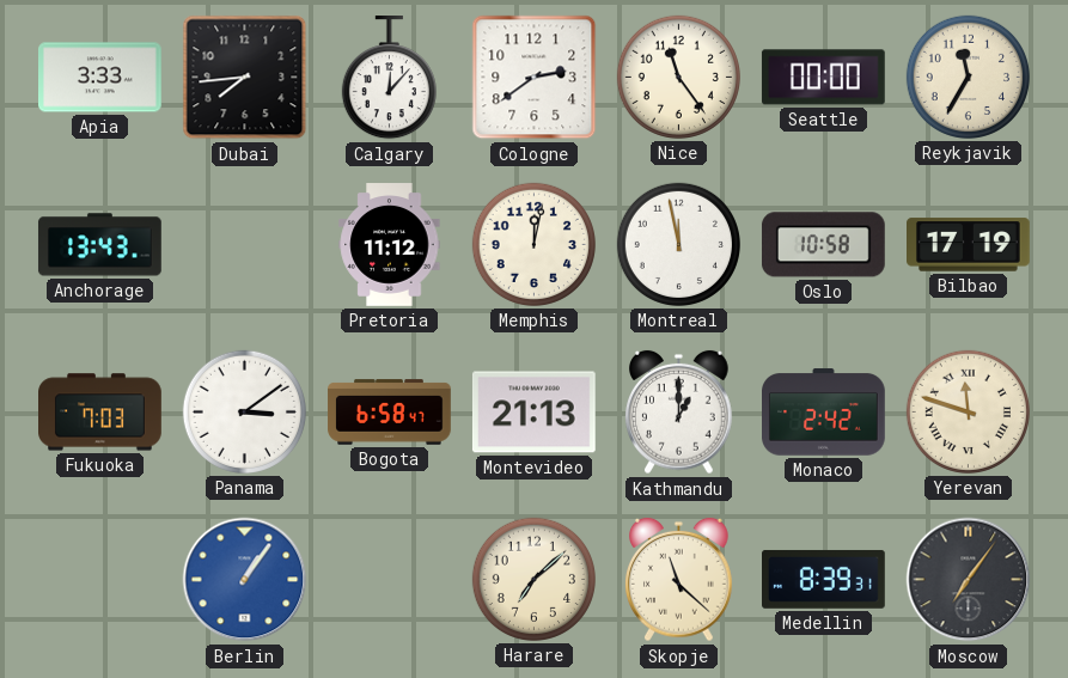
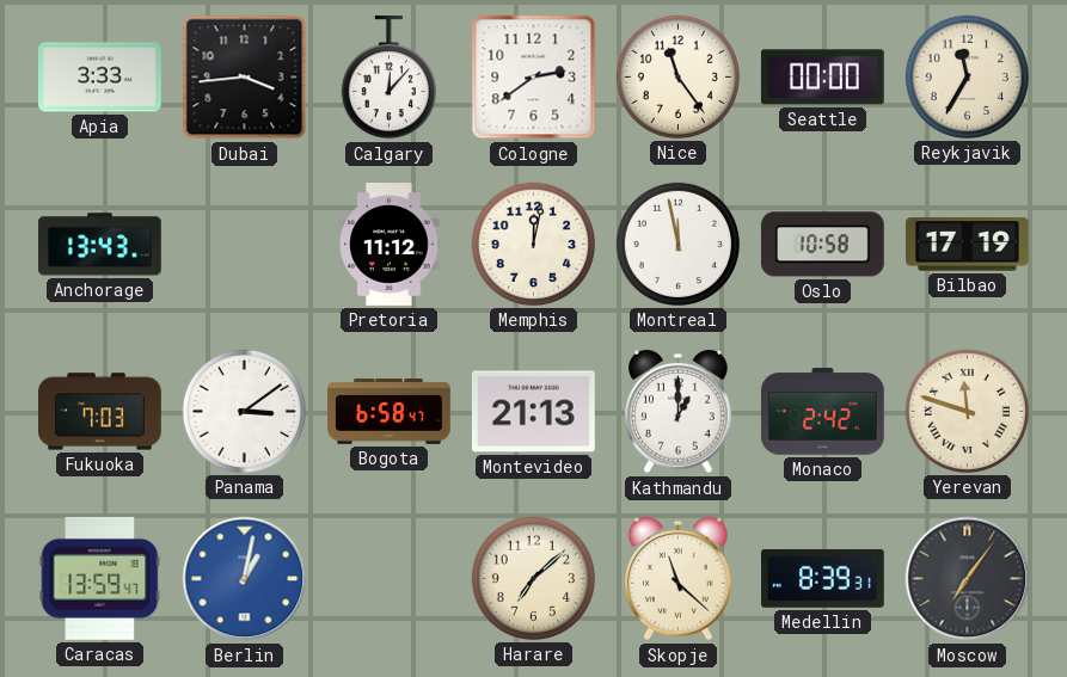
Dubai: 7:44 -> 3:44 (245, 78)
Caracas: none -> 13:59 (100, 578)
Berlin: 1:06 -> 1:02 (245, 579)
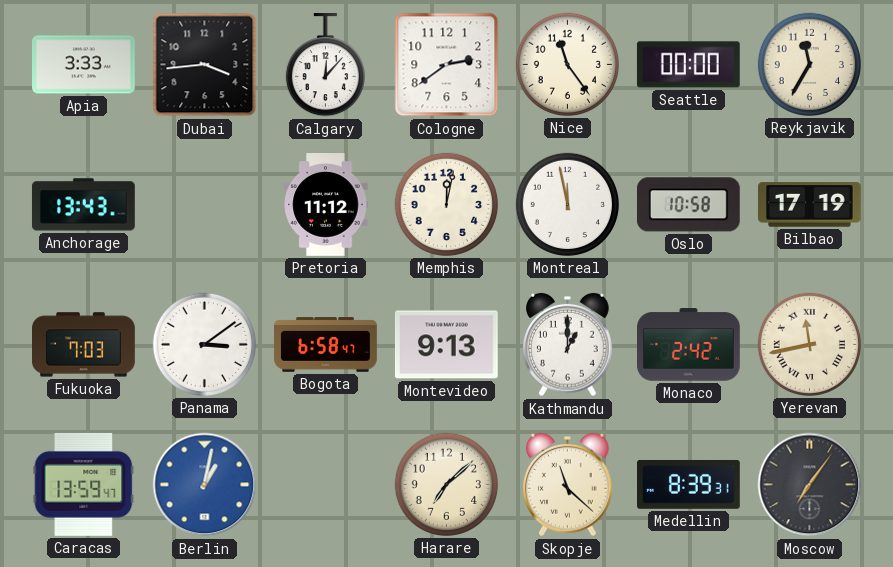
Montevideo: 21:13 -> 9:13 (446, 345)
Yerevan: 11:48 -> 11:43 (809, 344)
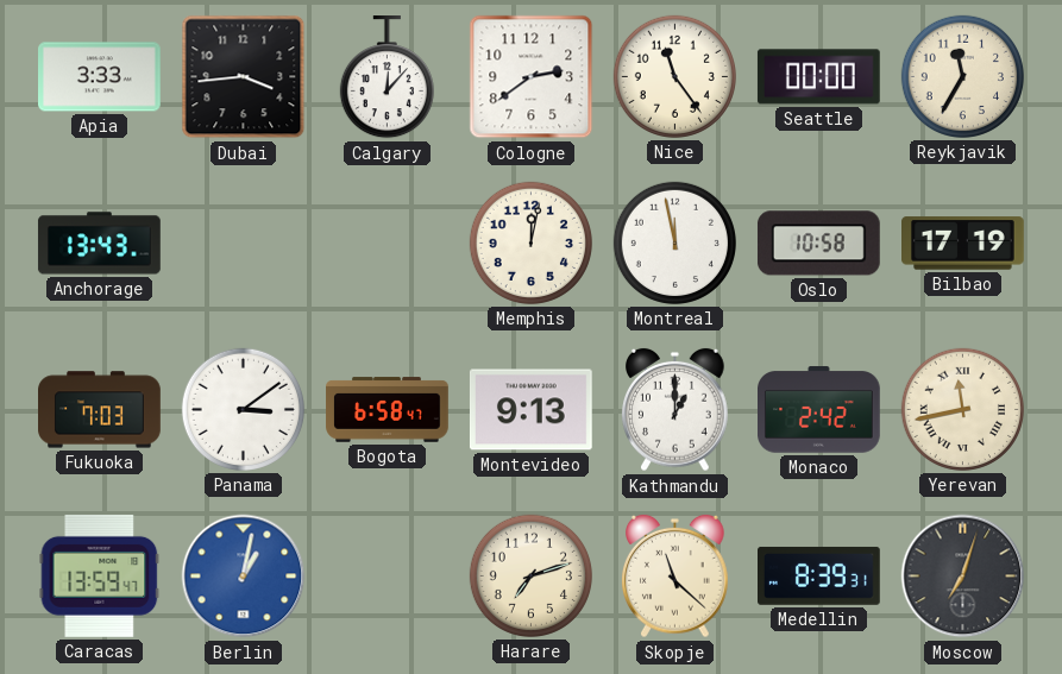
Pretoria: 11:12 -> none (326, 205)
Harare: 7:08 -> 7:12 (530, 575)
Moscow: 7:06 -> 7:03 (963, 577)
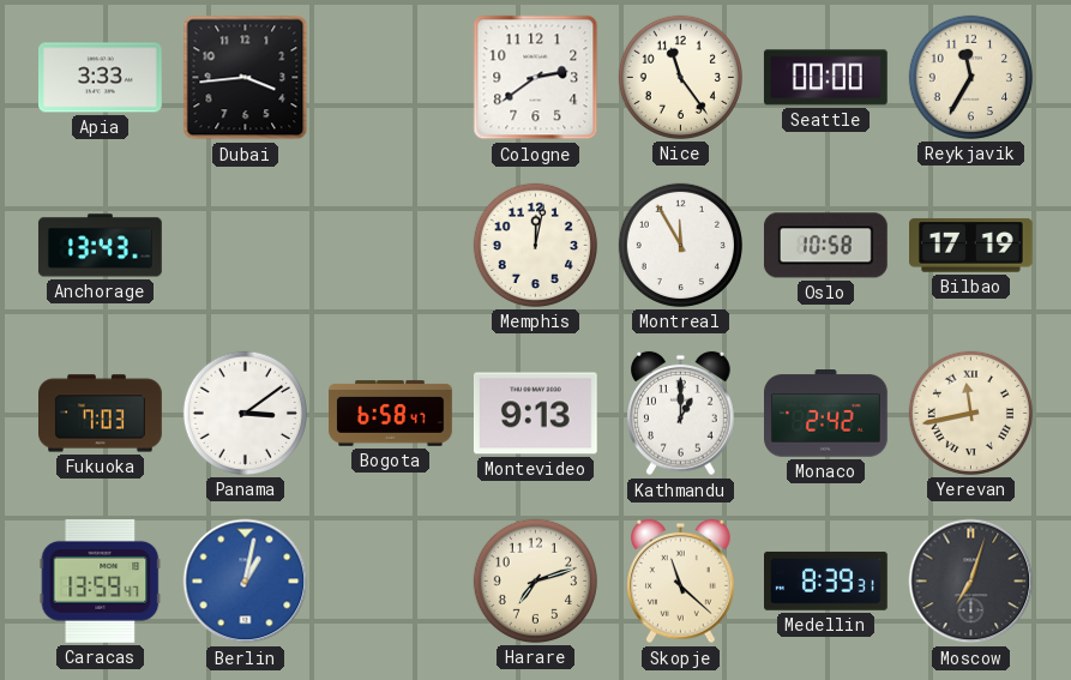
Calgary: 12:07 -> none (387, 78)
Montreal: 11:58 -> 11:55 (680, 245)
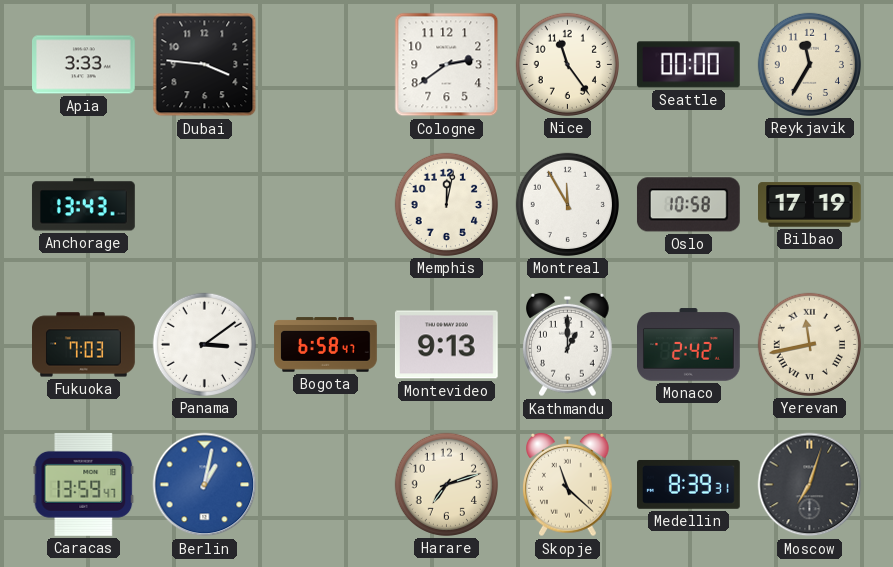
Dubai: 3:44 -> 3:46 (205, 65)
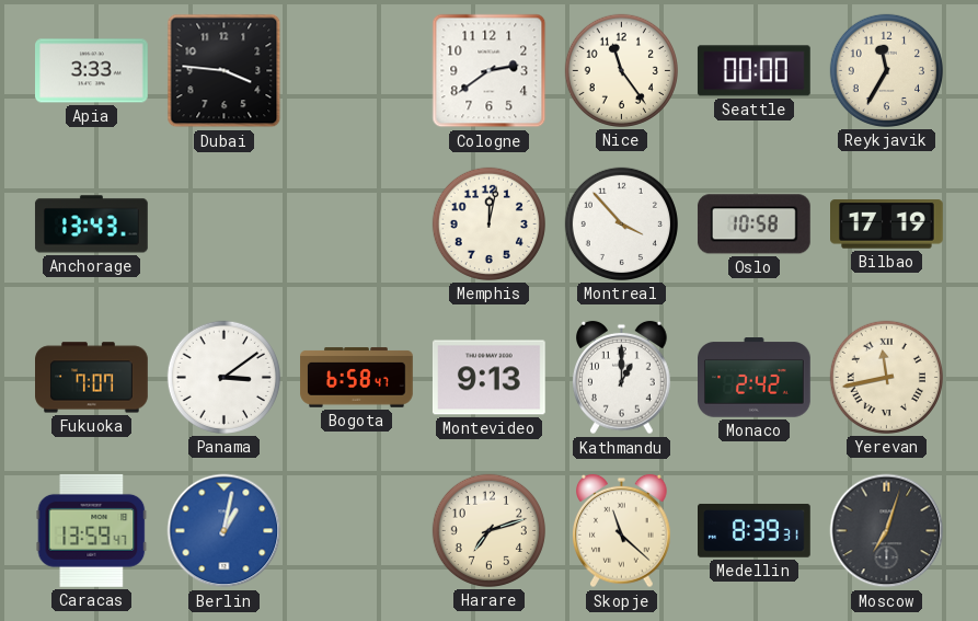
Montreal: 11:55 -> 3:53 (621, 223)
Fukuoka: 7:03 -> 7:07 (92, 378)
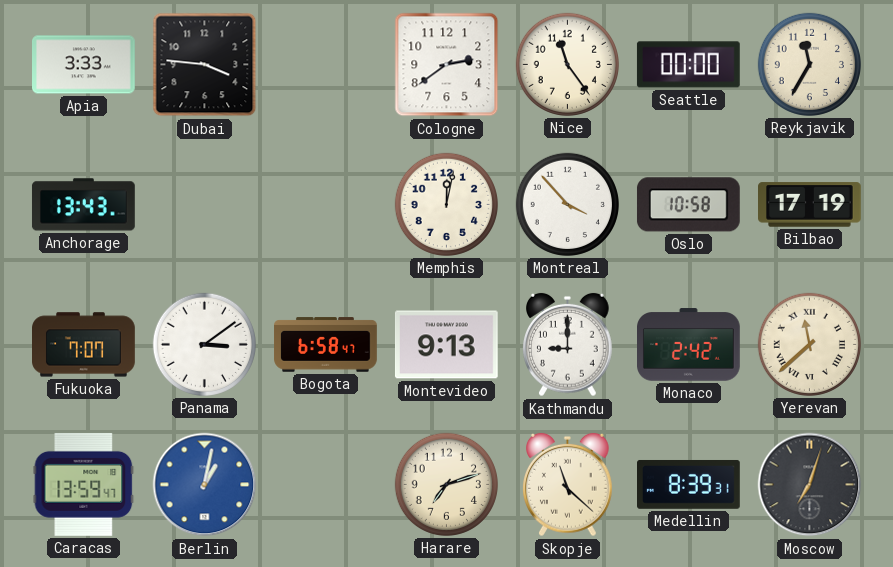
Kathmandu: 1:00 -> 9:00 (568, 345)
Yerevan: 11:43 -> 11:38 (809, 344)
